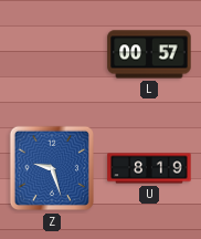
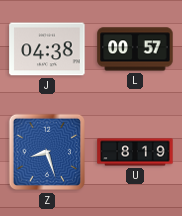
J: none -> 04:38 (47, 49)
Z: 9:27 -> 8:27 (47, 152)
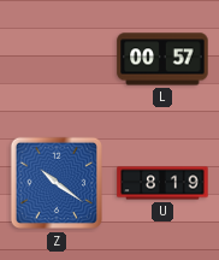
J: 04:38 -> none (47, 49)
Z: 8:27 -> 10:21 (57, 183)
